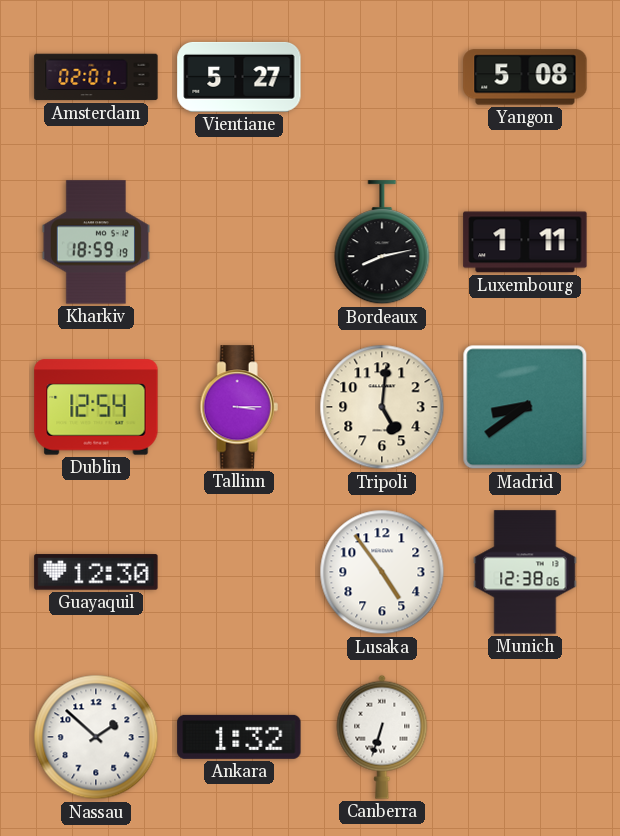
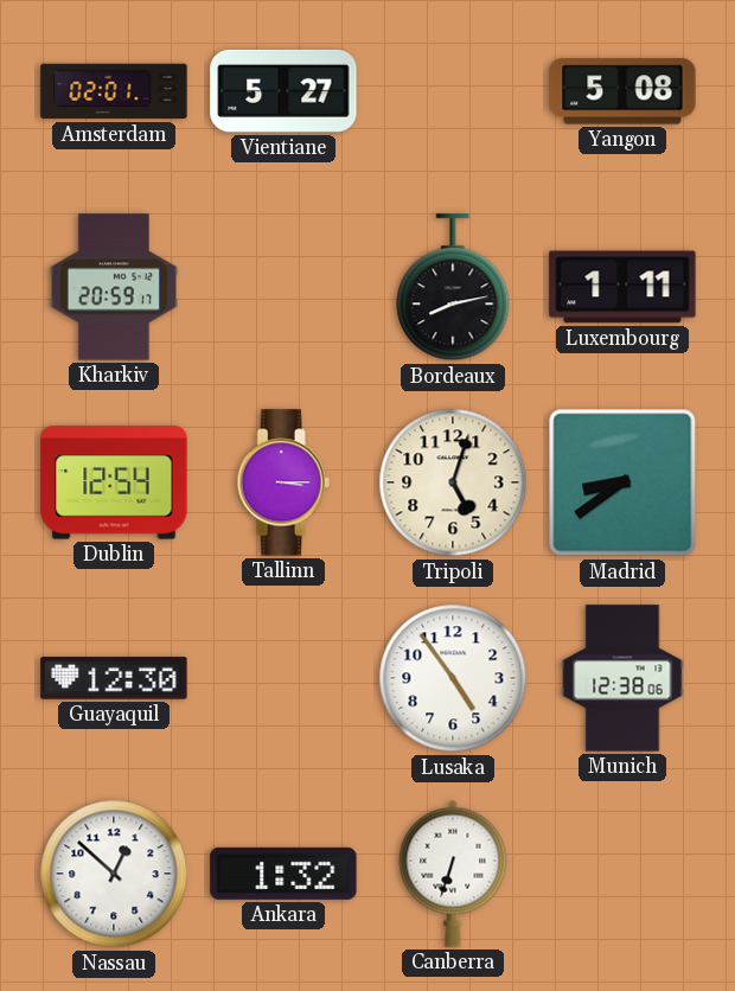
Kharkiv: 18:59 -> 20:59 (113, 287)
Tripoli: 5:01 -> 5:03 (453, 482)
Nassau: 1:52 -> 12:52 (114, 874)
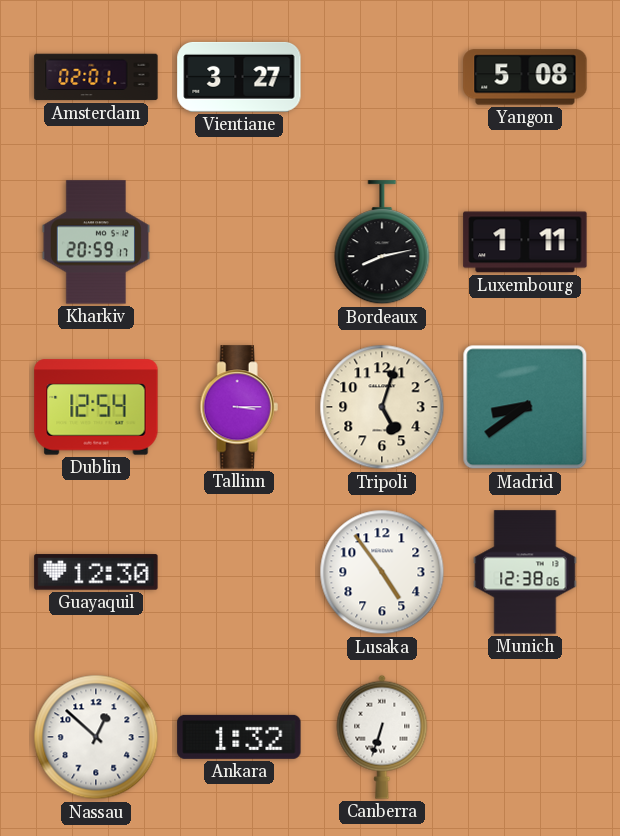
Vientiane: 5:27 -> 3:27 (239, 77)
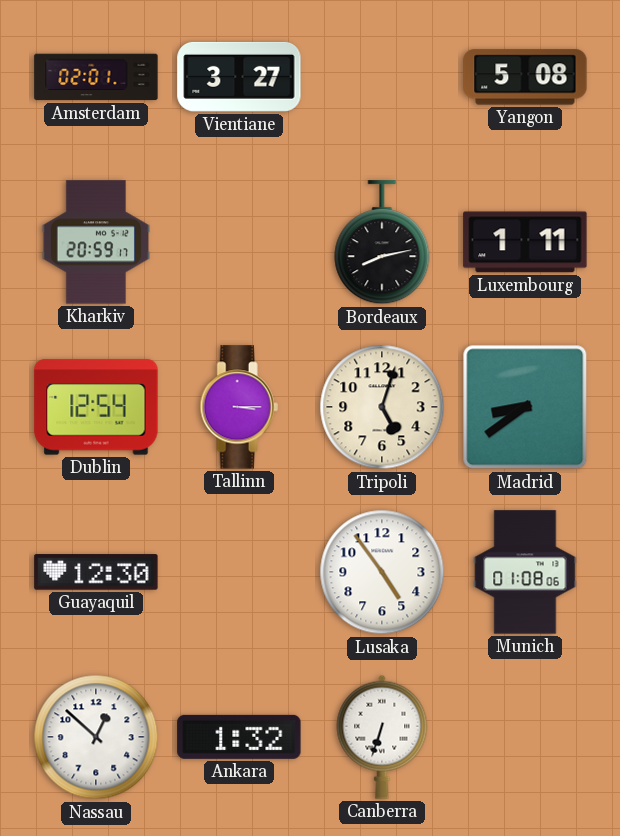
Munich: 12:38 -> 01:08 (525, 572)
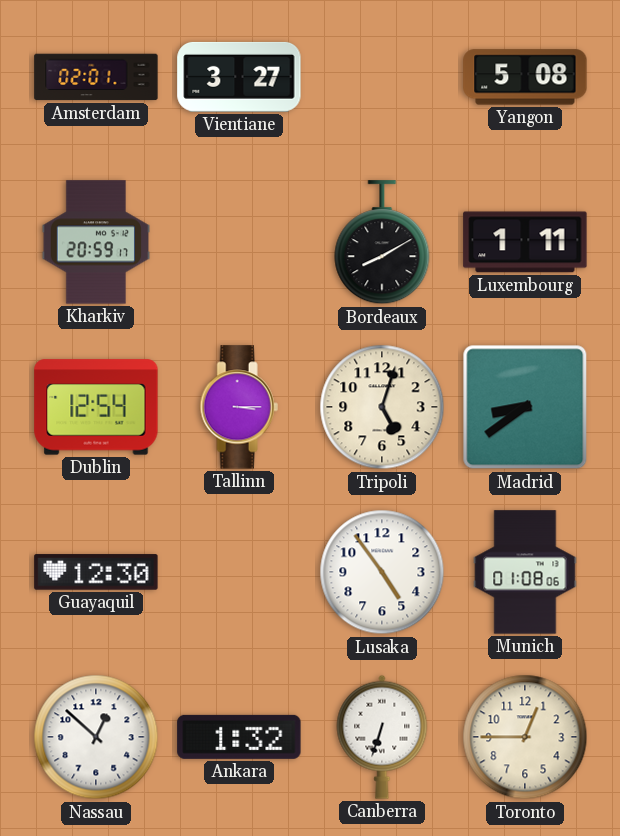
Bordeaux: 8:13 -> 8:10 (382, 243)
Toronto: none -> 12:45 (525, 737)
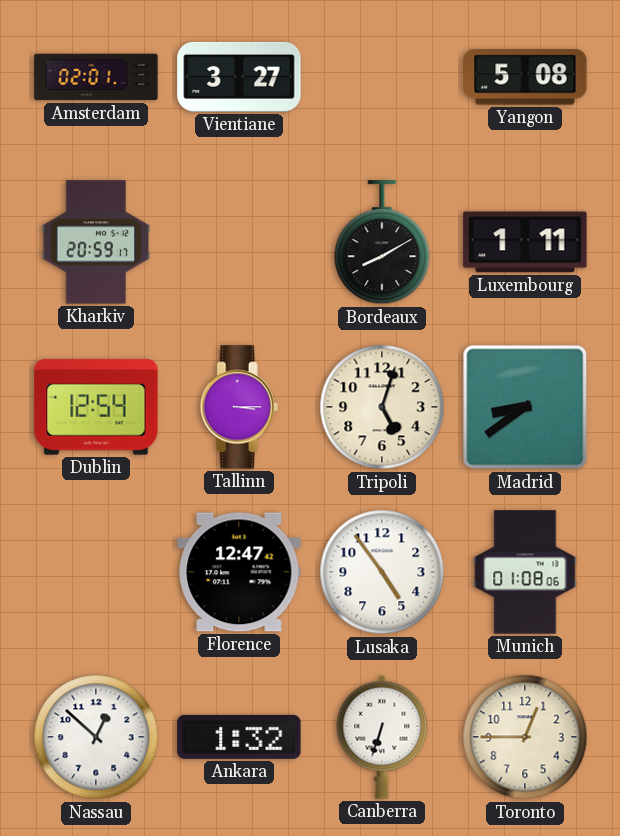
Guayaquil: 12:30 -> none (96, 572)
Florence: none -> 12:47 (239, 572)
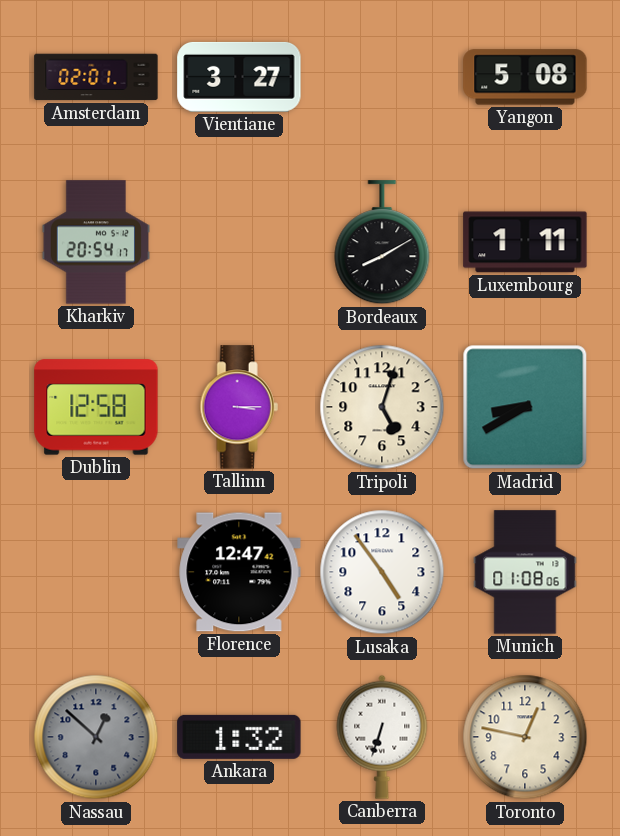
Kharkiv: 20:59 -> 20:54 (95, 242)
Dublin: 12:54 -> 12:58 (96, 407)
Madrid: 8:39 -> 8:40 (525, 407)
Nassau dial: white -> grey (96, 737)
Toronto: 12:45 -> 12:47 (525, 737)
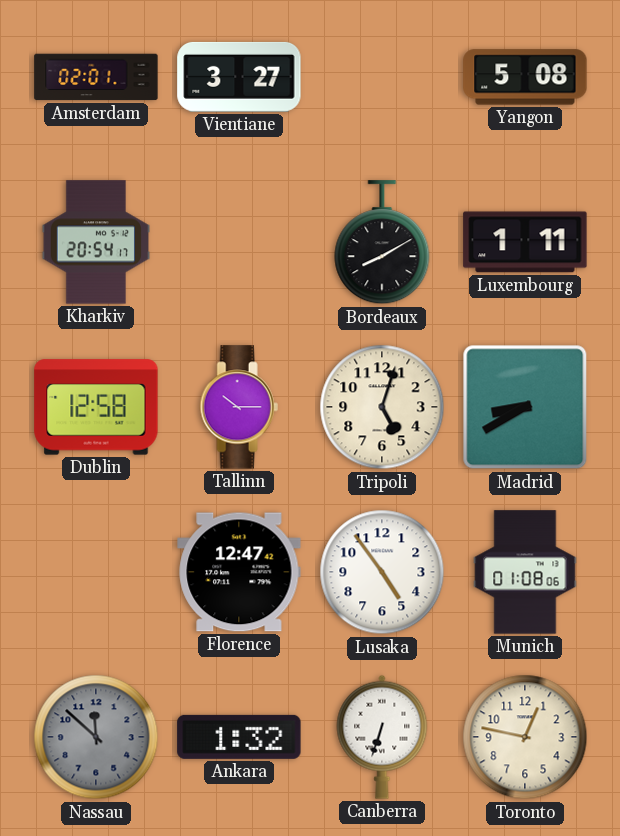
Tallinn: 3:15 -> 10:15 (239, 407)
Nassau: 12:52 -> 11:52 (96, 737)
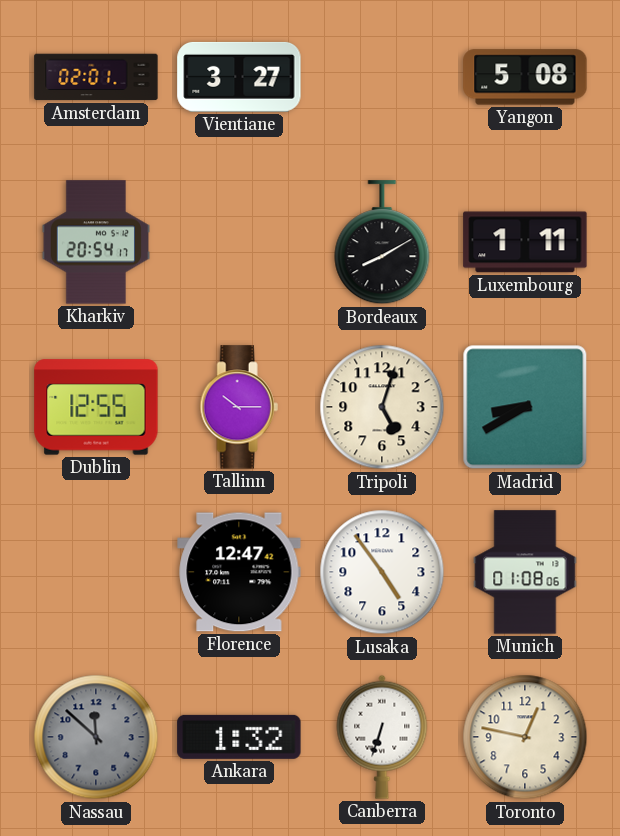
Dublin: 12:58 -> 12:55 (96, 407)
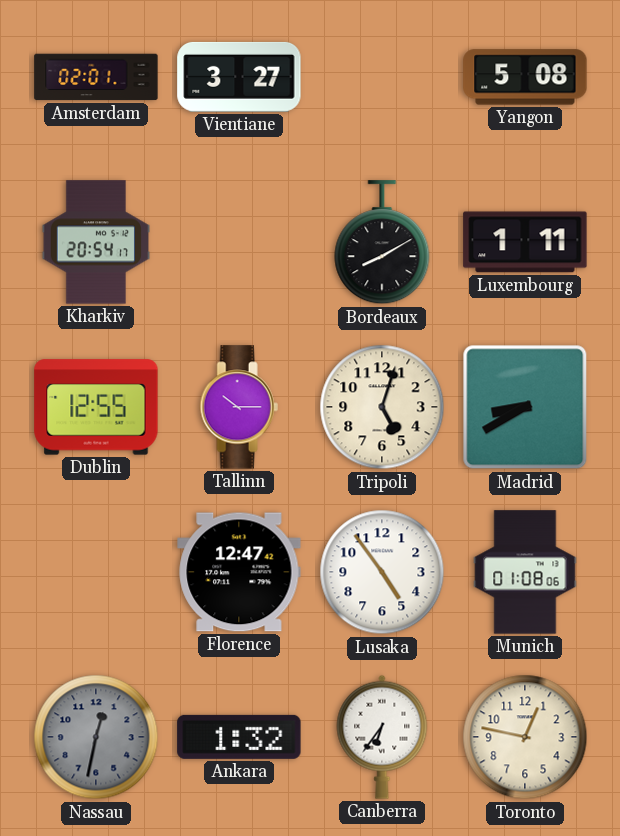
Nassau: 11:52 -> 12:32 (96, 737)
Canberra: 6:33 -> 6:36 (382, 737)
